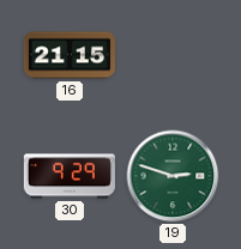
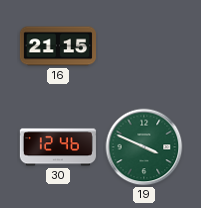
30: 9:29 -> 12:46 (58, 147)
19: 2:48 -> 3:49 (144, 147)
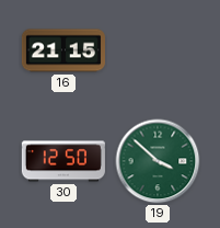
30: 12:46 -> 12:50 (63, 161)
19: 3:49 -> 3:52 (158, 161)
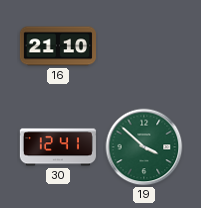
16: 21:15 -> 21:10 (58, 46)
30: 12:50 -> 12:41 (58, 147)
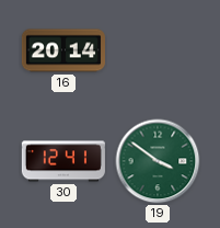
16: 21:10 -> 20:14 (63, 50)
19: 3:52 -> 3:51 (158, 161)
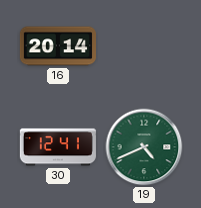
19: 3:51 -> 4:41 (144, 147)
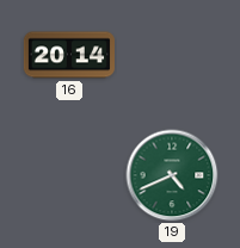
30: 12:41 -> none (58, 147)
